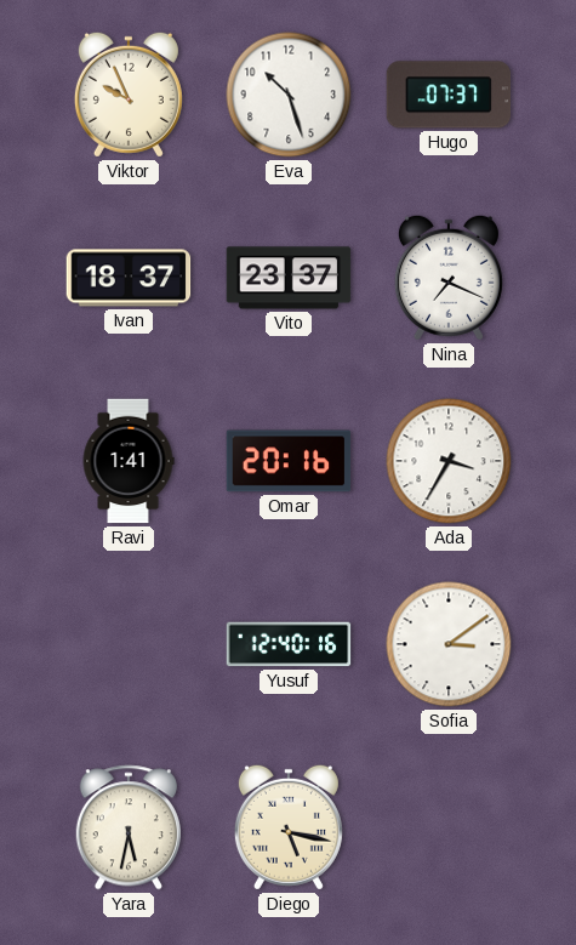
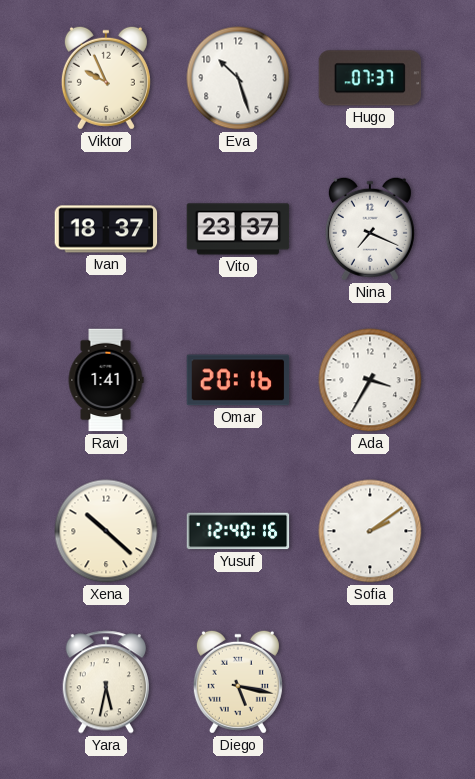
Xena: none -> 10:22 (106, 531)
Sofia: 3:09 -> 2:09 (370, 531)
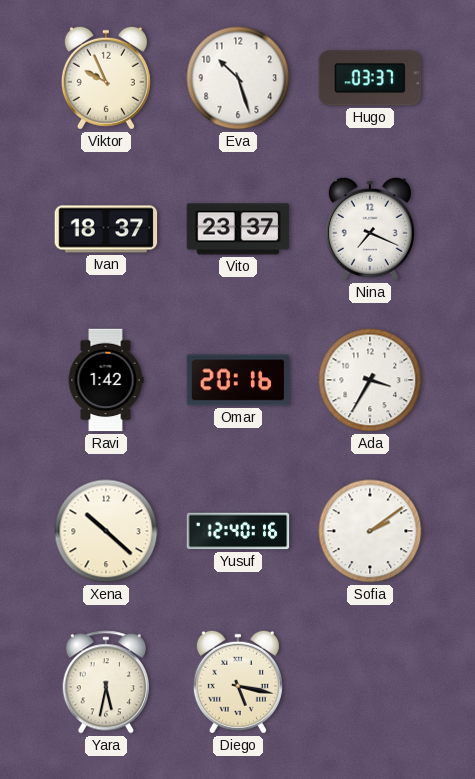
Hugo: 07:37 -> 03:37 (370, 78)
Ravi: 1:41 -> 1:42 (106, 380)
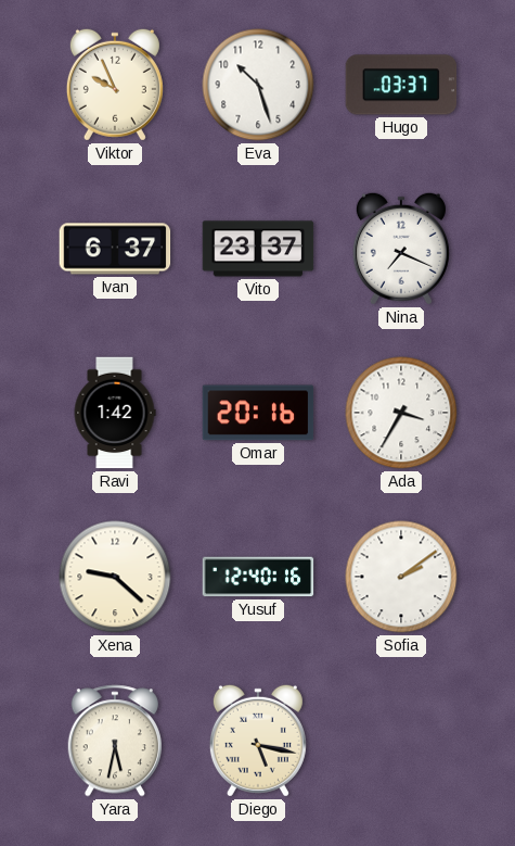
Ivan: 18:37 -> 6:37 (115, 249)
Xena: 10:22 -> 9:22 (115, 577)
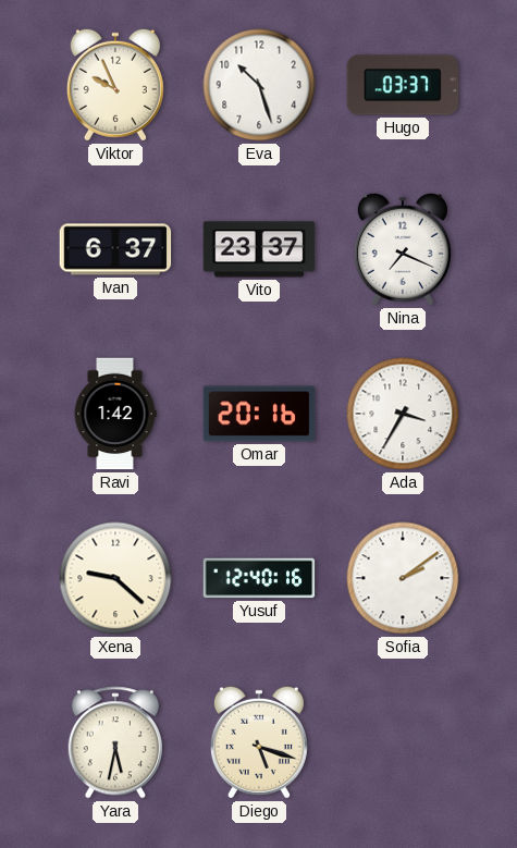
Diego: 5:17 -> 5:18 (259, 742)
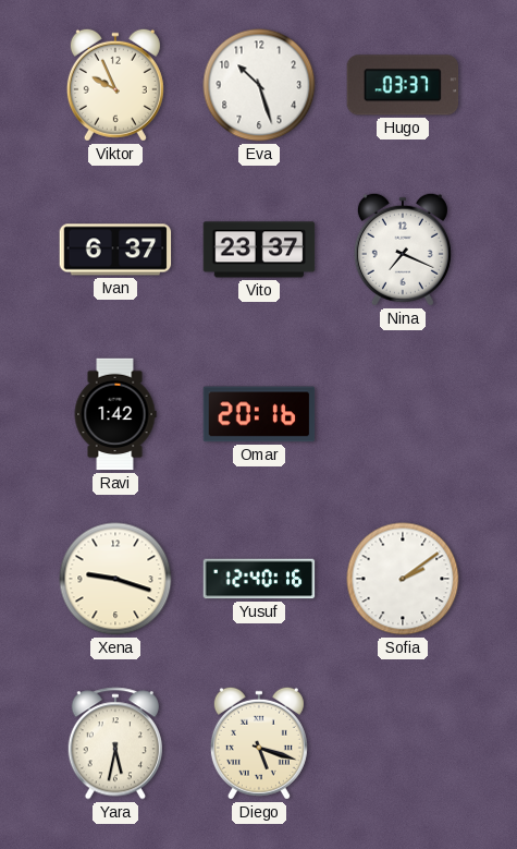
Ada: 3:35 -> none (403, 414)
Xena: 9:22 -> 9:18 (115, 579)
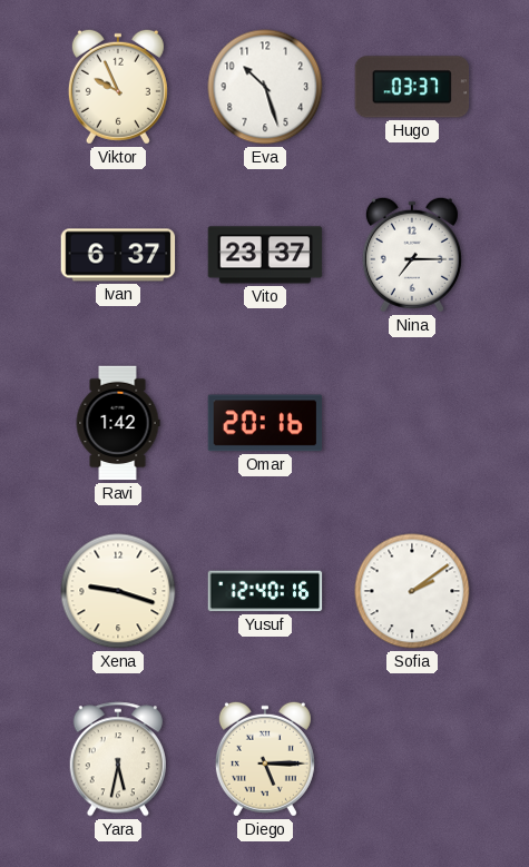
Nina: 7:19 -> 7:15 (412, 255)
Diego: 5:18 -> 5:15 (265, 759)
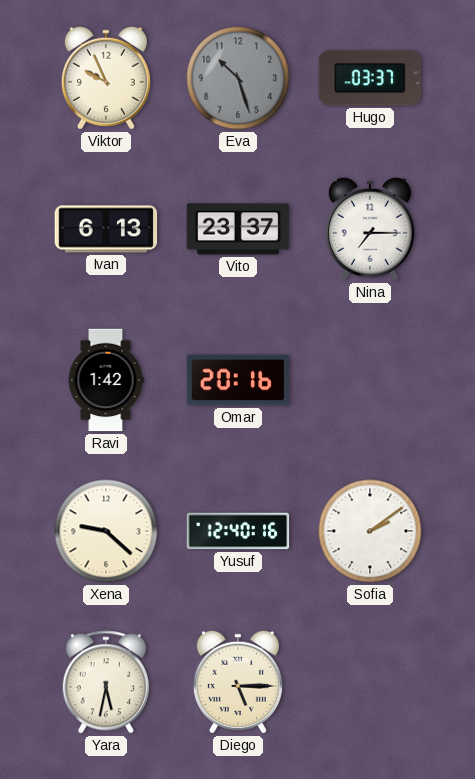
Eva dial: white -> grey (238, 78)
Ivan: 6:37 -> 6:13 (106, 229)
Xena: 9:18 -> 9:22 (106, 531)
